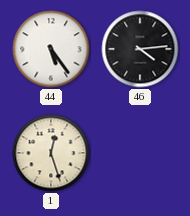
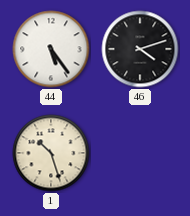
46: 4:14 -> 4:12 (140, 49)
1: 12:27 -> 10:27 (51, 153)
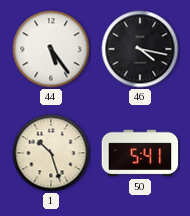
46: 4:12 -> 4:17 (140, 49)
50: none -> 5:41 (140, 153)
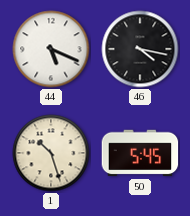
44: 5:24 -> 5:19 (51, 49)
50: 5:41 -> 5:45 (140, 153)
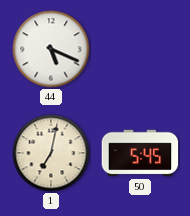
46: 4:17 -> none (140, 49)
1: 10:27 -> 7:02 (51, 153)
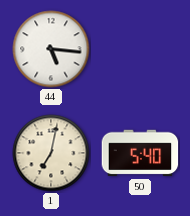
44: 5:19 -> 5:16 (51, 49)
50: 5:45 -> 5:40 (140, 153)
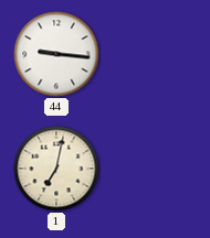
44: 5:16 -> 9:16 (56, 54)
50: 5:40 -> none (140, 153)
